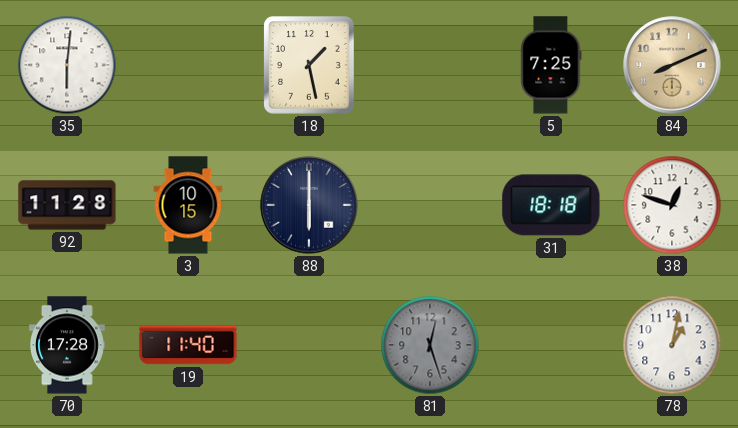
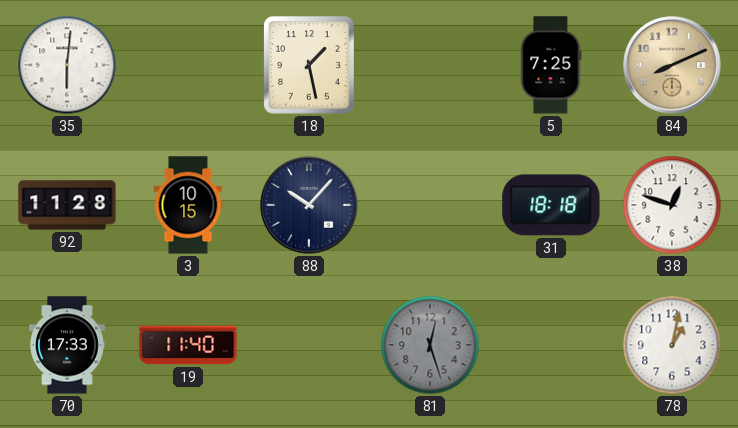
88: 6:00 -> 10:07 (309, 205)
70: 17:28 -> 17:33 (68, 345)
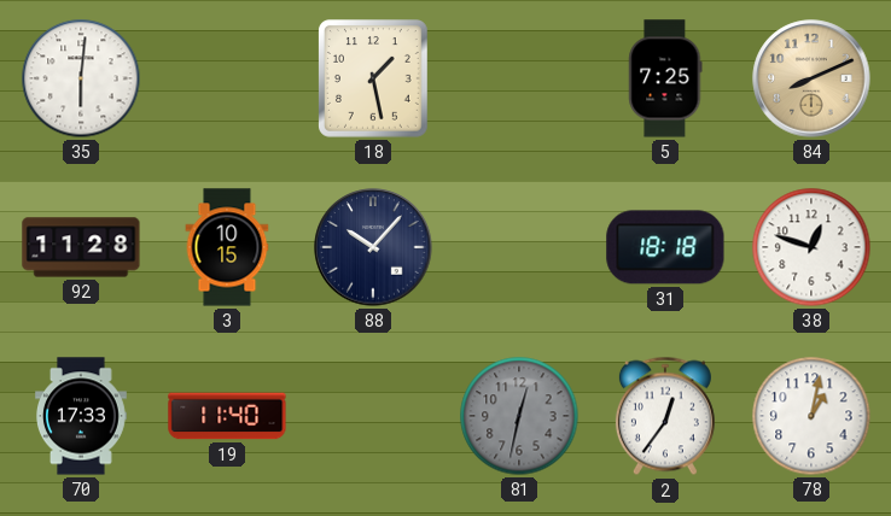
81: 12:27 -> 12:32 (519, 416)
2: none -> 12:36 (665, 416)
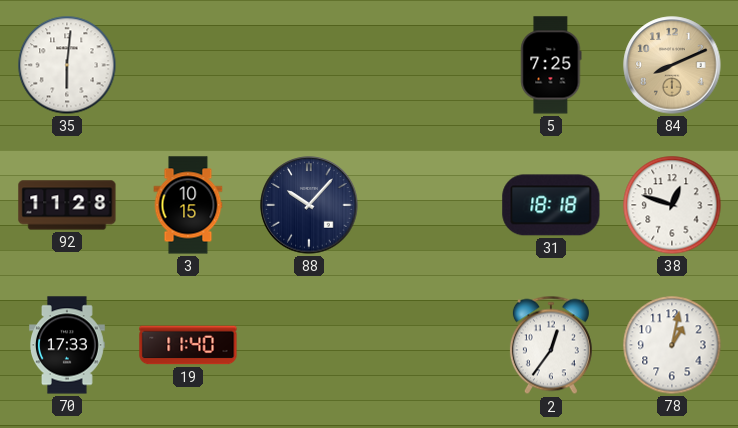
18: 1:28 -> none (374, 80)
81: 12:32 -> none (519, 416)
